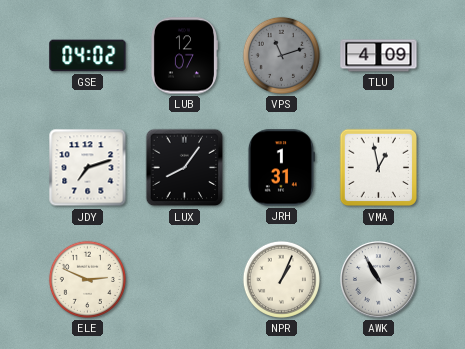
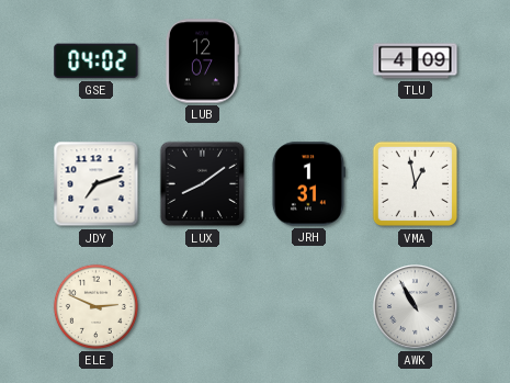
VPS: 11:12 -> none (281, 55)
LUX: 8:06 -> 8:09 (203, 184)
NPR: 1:04 -> none (281, 279)
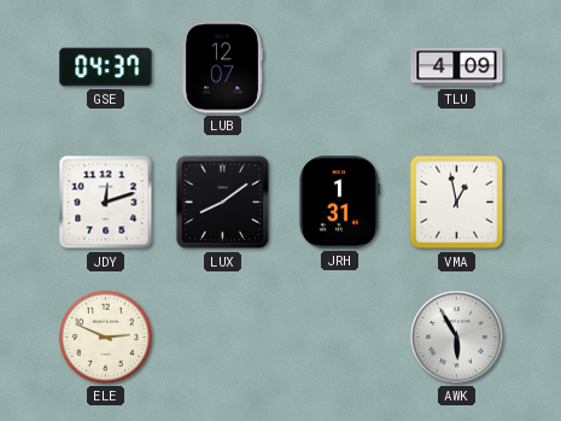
GSE: 04:02 -> 04:37 (106, 68)
JDY: 7:12 -> 12:12 (106, 203)
AWK: 10:55 -> 5:55 (457, 338)
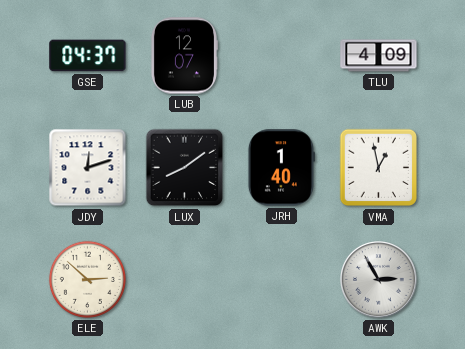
JRH: 1:31 -> 1:40 (281, 168)
ELE: 2:49 -> 2:52 (87, 279)
AWK: 5:55 -> 2:55 (379, 280)
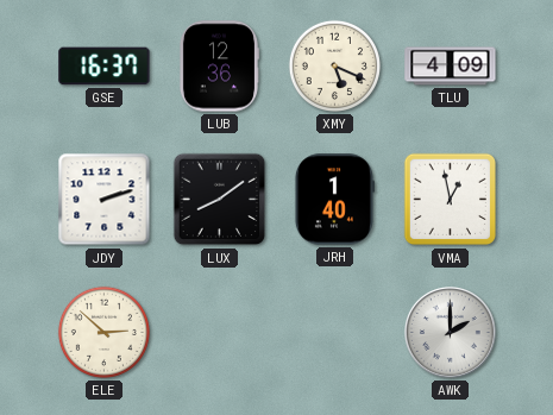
GSE: 04:37 -> 16:37 (105, 67)
LUB: 12:07 -> 12:36 (219, 67)
XMY: none -> 5:19 (334, 65)
JDY: 12:12 -> 2:12 (105, 200)
AWK: 2:55 -> 2:00 (451, 333)
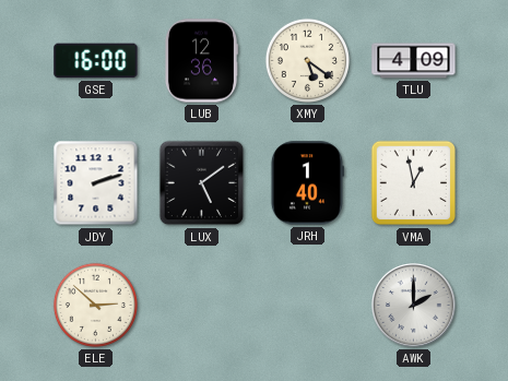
GSE: 16:37 -> 16:00 (96, 61)
XMY: 5:19 -> 5:21 (307, 60)
LUX: 8:09 -> 5:09 (202, 183)
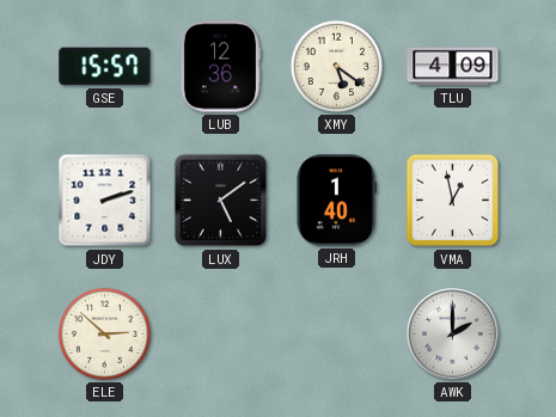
GSE: 16:00 -> 15:57 (105, 67)
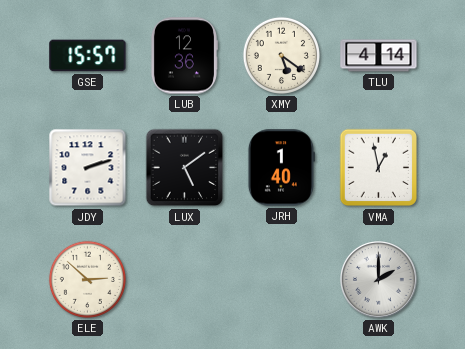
TLU: 4:09 -> 4:14 (379, 56)
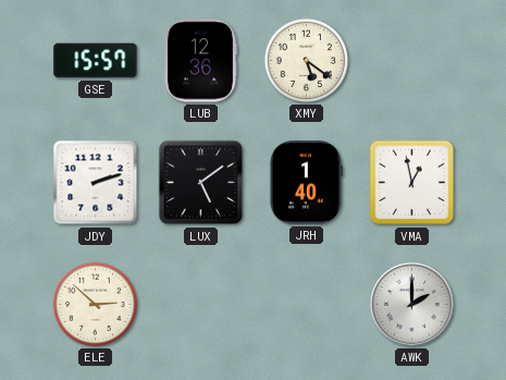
TLU: 4:14 -> none (379, 56)
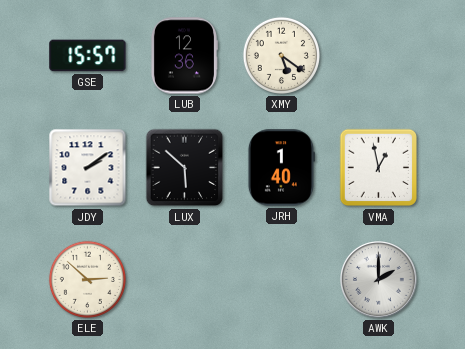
JDY: 2:12 -> 2:09 (88, 168)
LUX: 5:09 -> 5:52 (185, 168)
